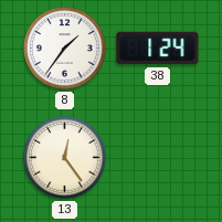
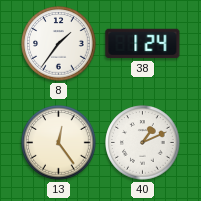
40: none -> 1:11 (143, 143)
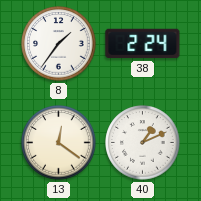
38: 1:24 -> 2:24 (143, 44)
13: 12:24 -> 12:21 (59, 143)
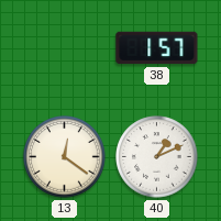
8: 1:36 -> none (59, 44)
38: 2:24 -> 1:57 (157, 48)
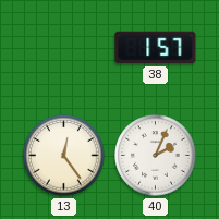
13: 12:21 -> 12:24 (64, 156)
40: 1:11 -> 2:04 (156, 156)
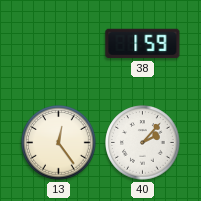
38: 1:57 -> 1:59 (143, 44)
40: 2:04 -> 2:07 (143, 143)
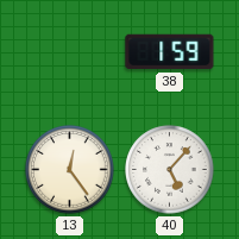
40: 2:07 -> 5:07 (170, 170)
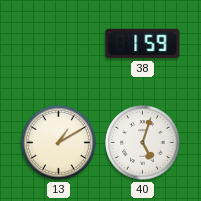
13: 12:24 -> 1:10 (59, 143)
40: 5:07 -> 5:03 (143, 143)
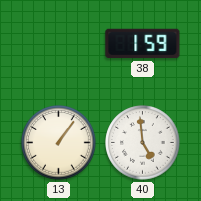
13: 1:10 -> 1:06 (59, 143)
40: 5:03 -> 4:59 (143, 143)
